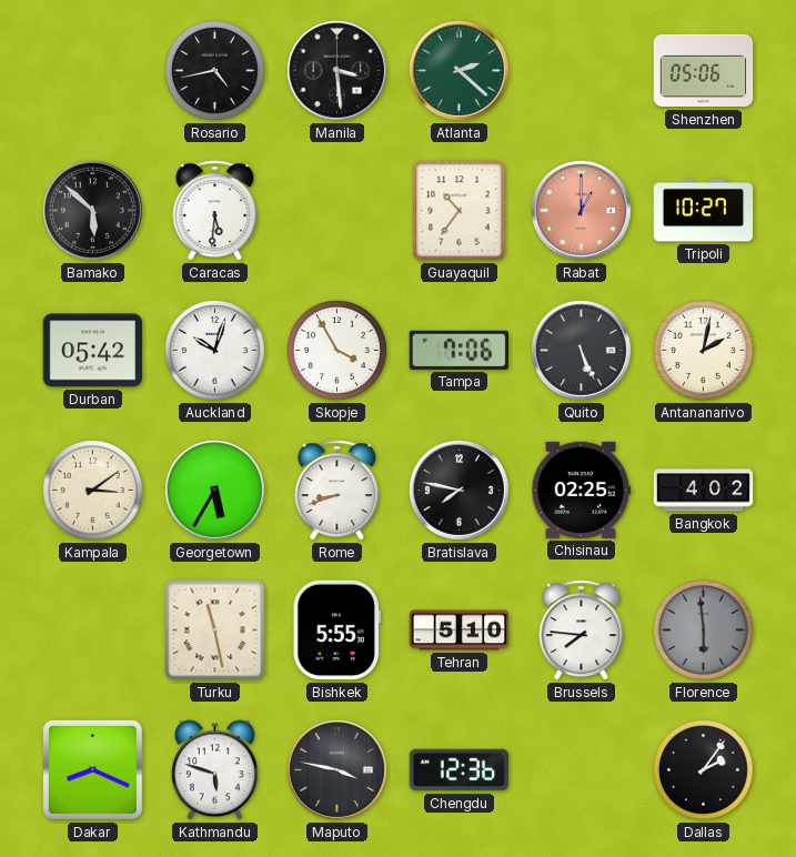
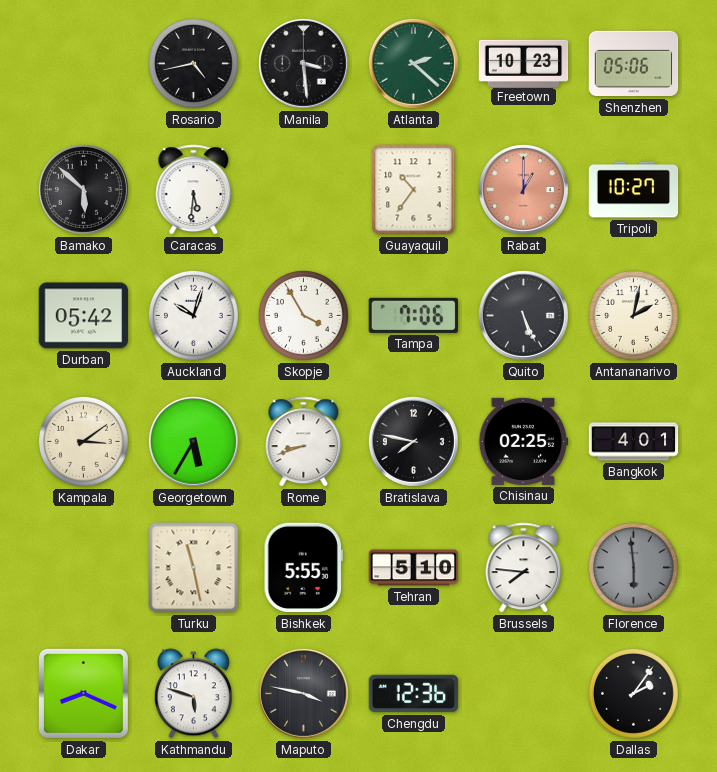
Freetown: none -> 10:23 (524, 63)
Bangkok: 4:02 -> 4:01 (634, 442)
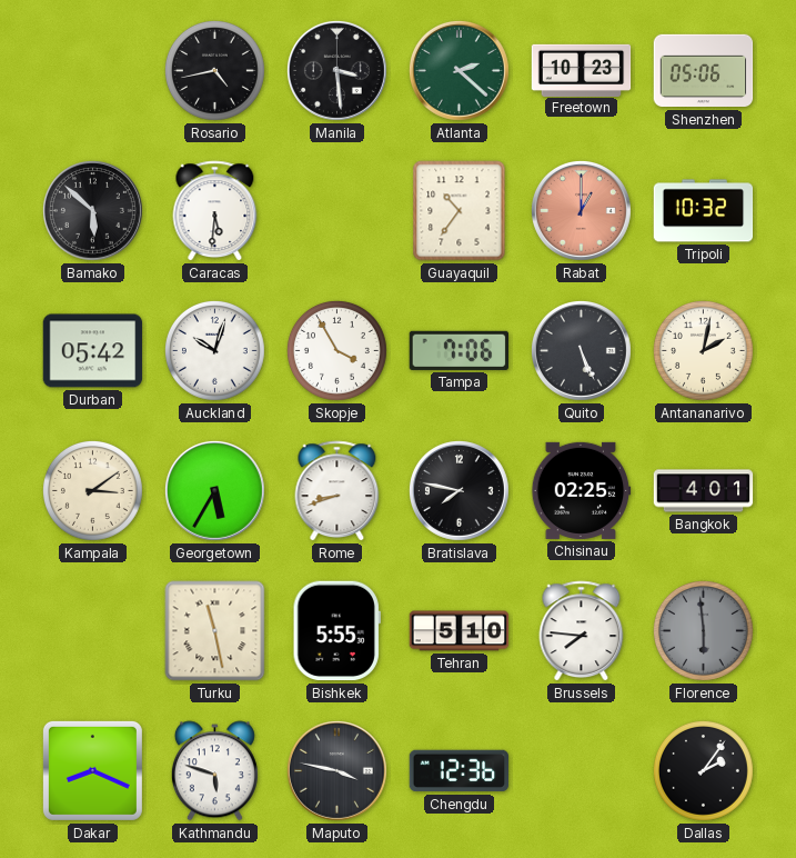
Tripoli: 10:27 -> 10:32 (704, 211)
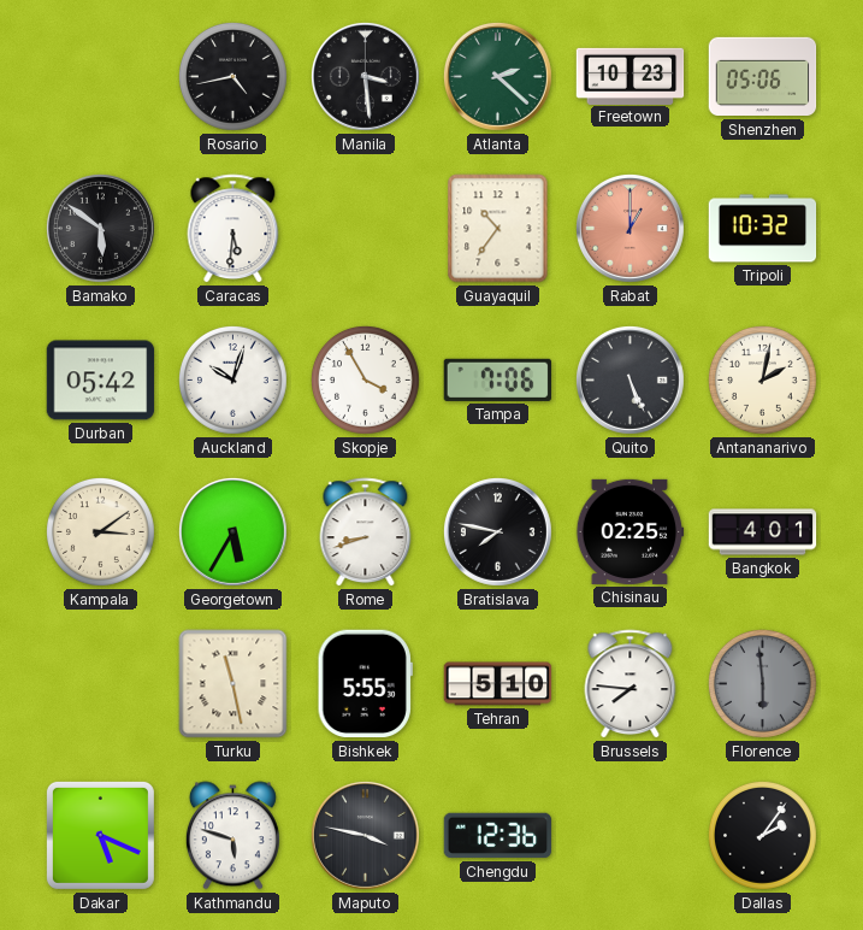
Bamako: 5:52 -> 5:51 (100, 228)
Dakar: 8:19 -> 5:19 (100, 835)
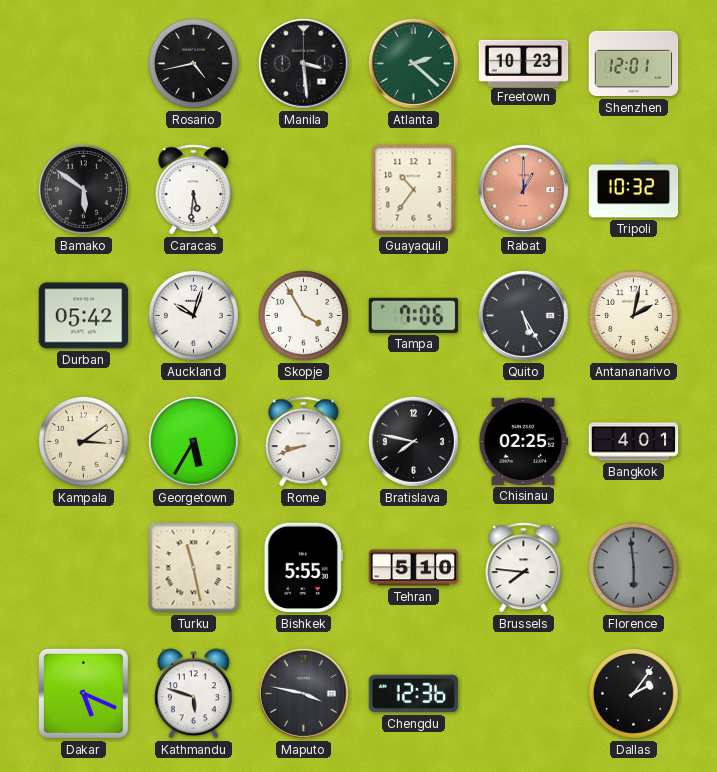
Shenzhen: 05:06 -> 12:01 (634, 64)
Quito: 5:26 -> 5:25 (523, 315)
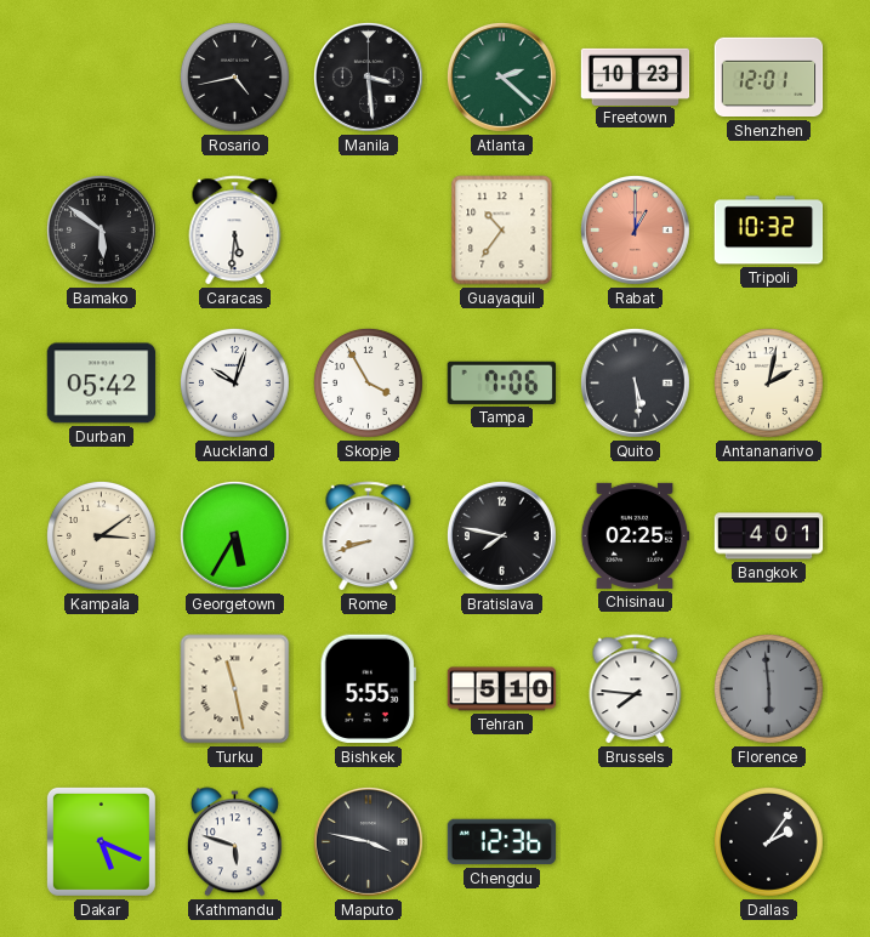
Quito: 5:25 -> 5:29 (635, 382)
